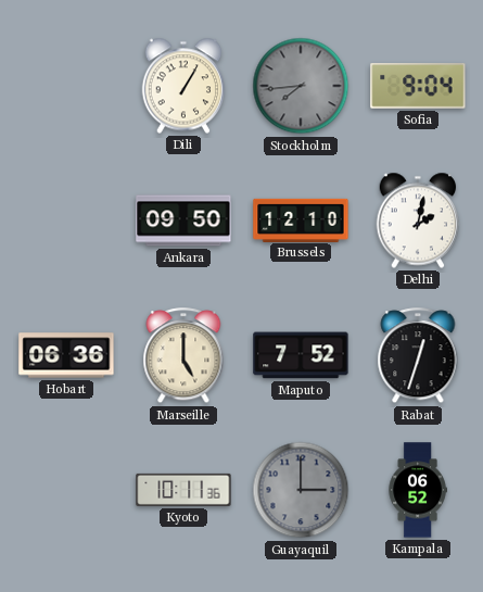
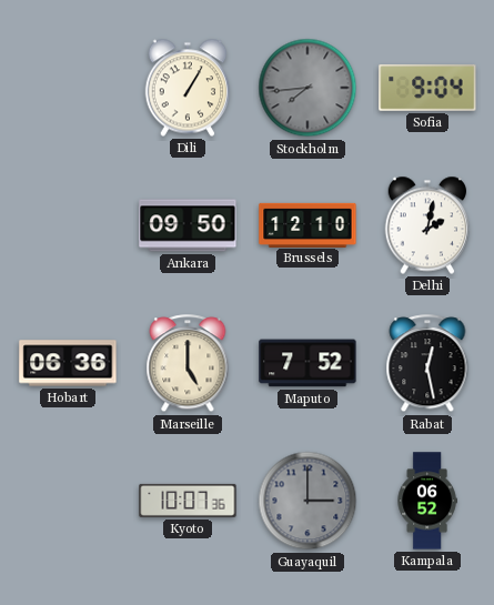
Rabat: 12:33 -> 12:28 (427, 364)
Kyoto: 10:11 -> 10:07 (188, 501)
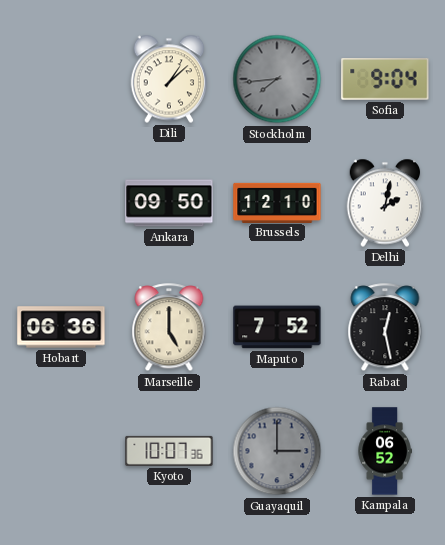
Dili: 1:05 -> 1:08 (169, 79)
